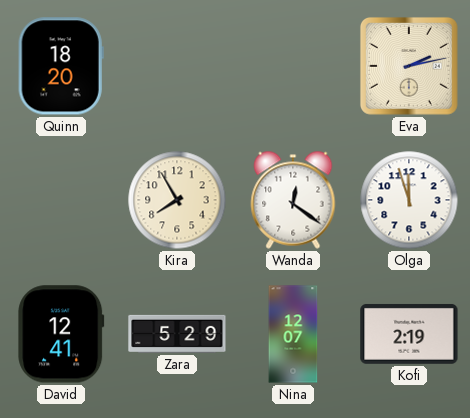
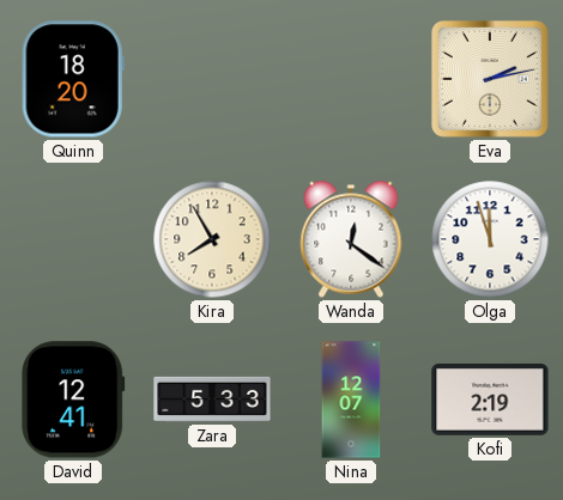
Zara: 5:29 -> 5:33 (212, 400)
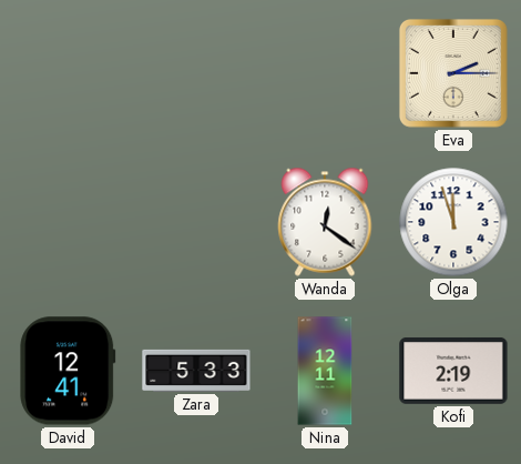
Quinn: 18:20 -> none (73, 79)
Eva: 2:13 -> 2:15 (453, 73)
Kira: 7:55 -> none (212, 239)
Nina: 12:07 -> 12:11 (325, 371)
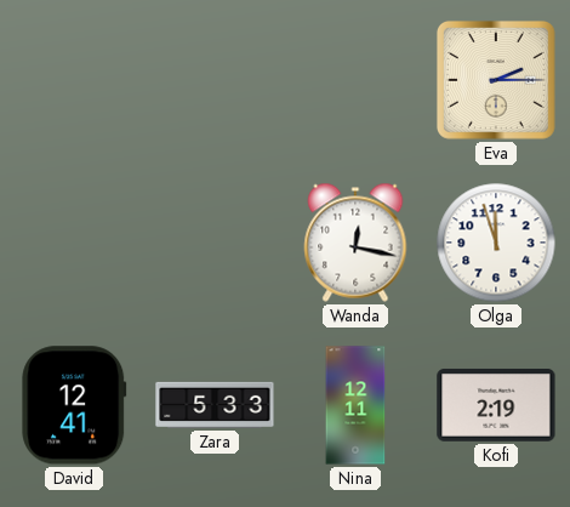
Wanda: 12:21 -> 12:17 (355, 243)
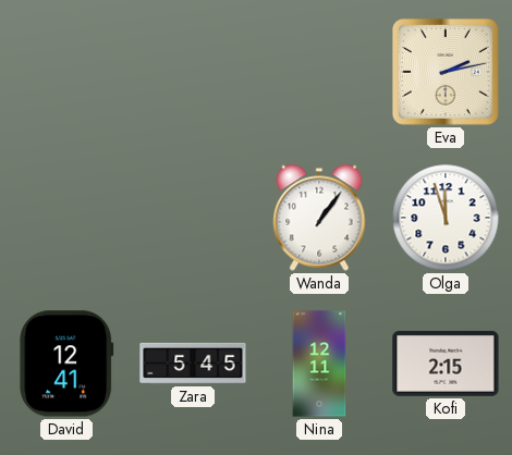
Eva: 2:15 -> 2:13 (446, 72)
Wanda: 12:17 -> 1:06 (319, 218)
Zara: 5:33 -> 5:45 (193, 364)
Kofi: 2:19 -> 2:15 (446, 364)
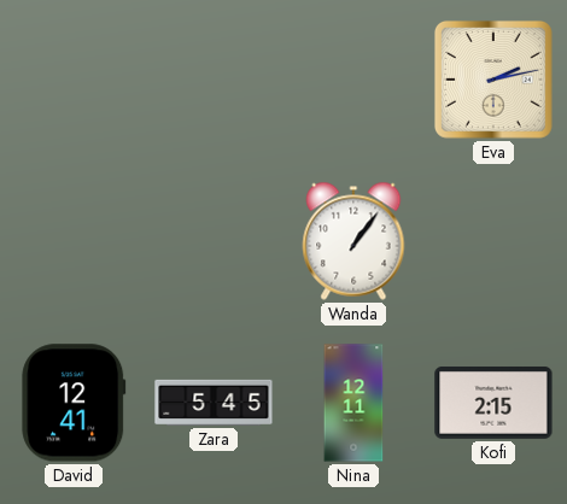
Olga: 11:57 -> none (446, 218)
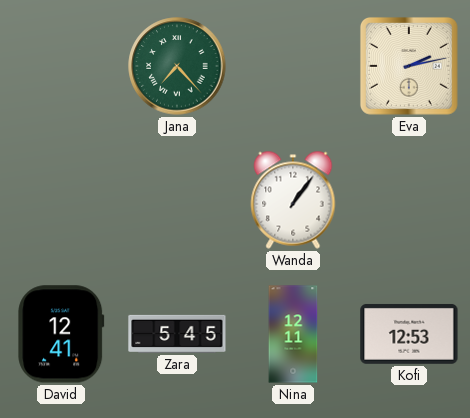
Jana: none -> 7:23 (177, 66)
Kofi: 2:15 -> 12:53 (409, 334)
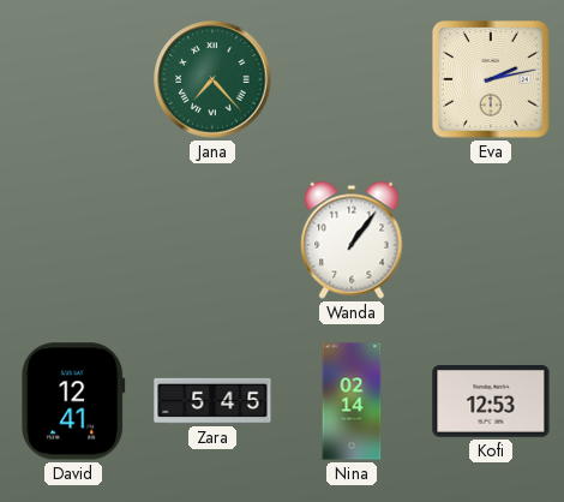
Nina: 12:11 -> 02:14 (352, 401)
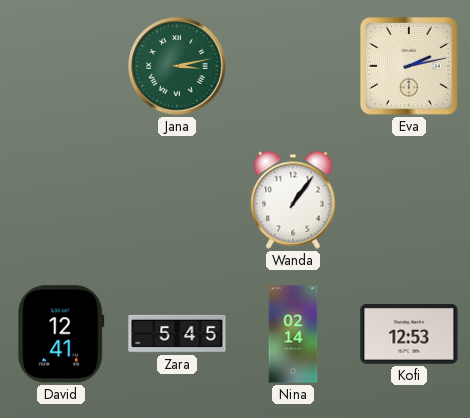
Jana: 7:23 -> 3:13 (177, 66)
